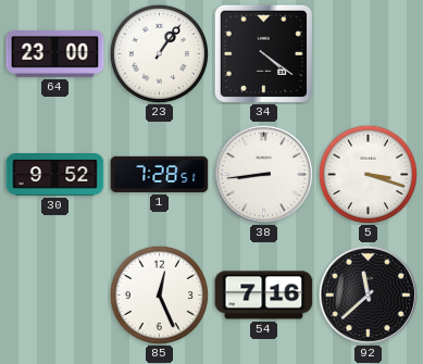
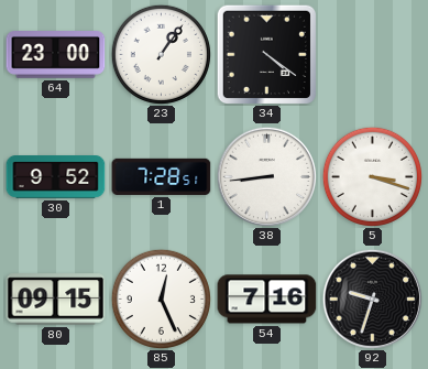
80: none -> 09:15 (56, 300)
92: 11:38 -> 9:33 (372, 299)
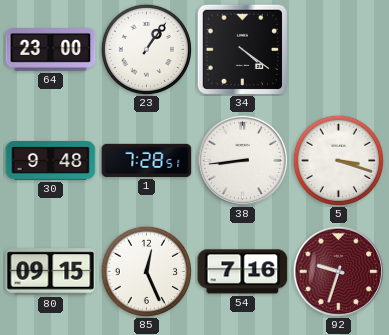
30: 9:52 -> 9:48 (51, 161)
92 dial: black -> burgundy (338, 271)
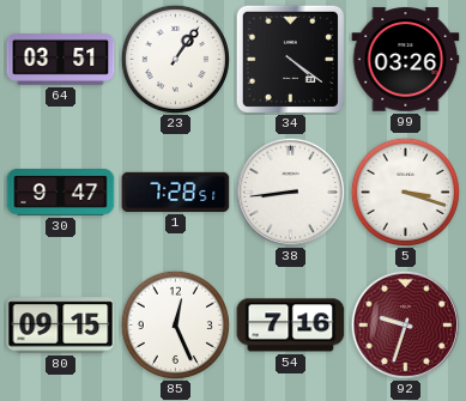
64: 23:00 -> 03:51 (61, 60)
99: none -> 03:26 (406, 60)
30: 9:48 -> 9:47 (61, 193)
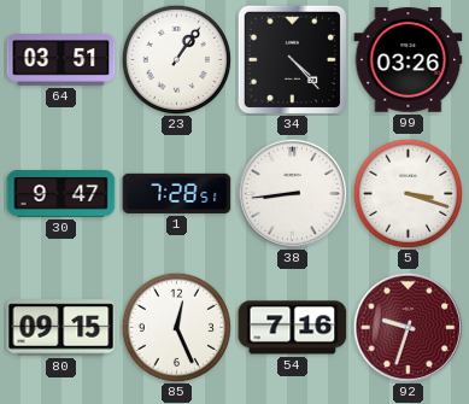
34: 4:21 -> 4:23 (292, 59)
